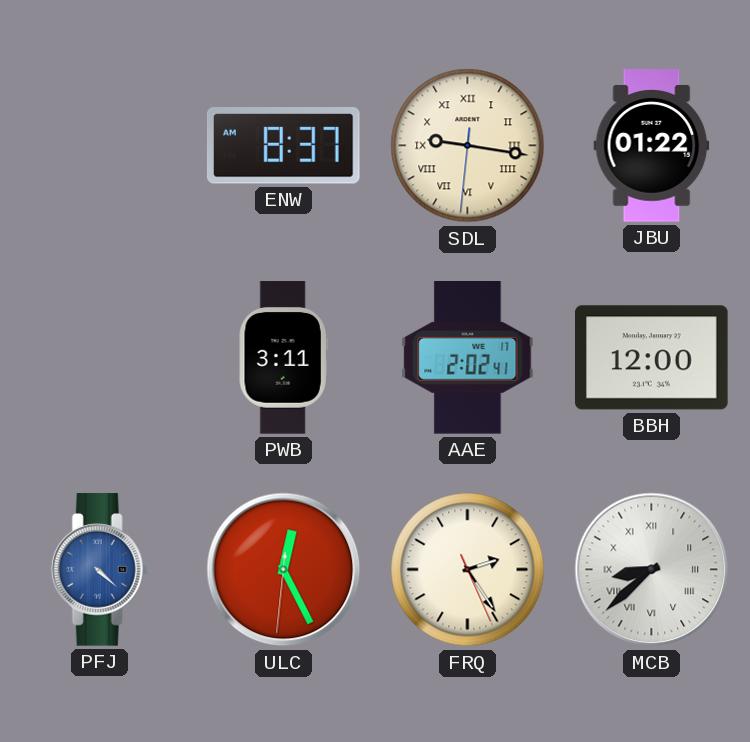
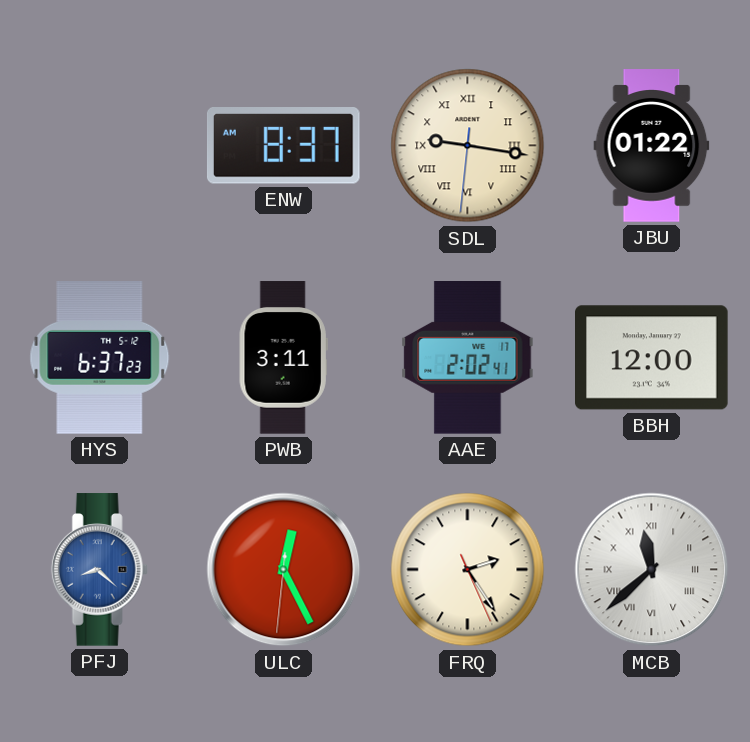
HYS: none -> 6:37 (100, 358)
PFJ: 4:22 -> 8:22 (99, 570)
MCB: 8:38 -> 11:38 (652, 570)
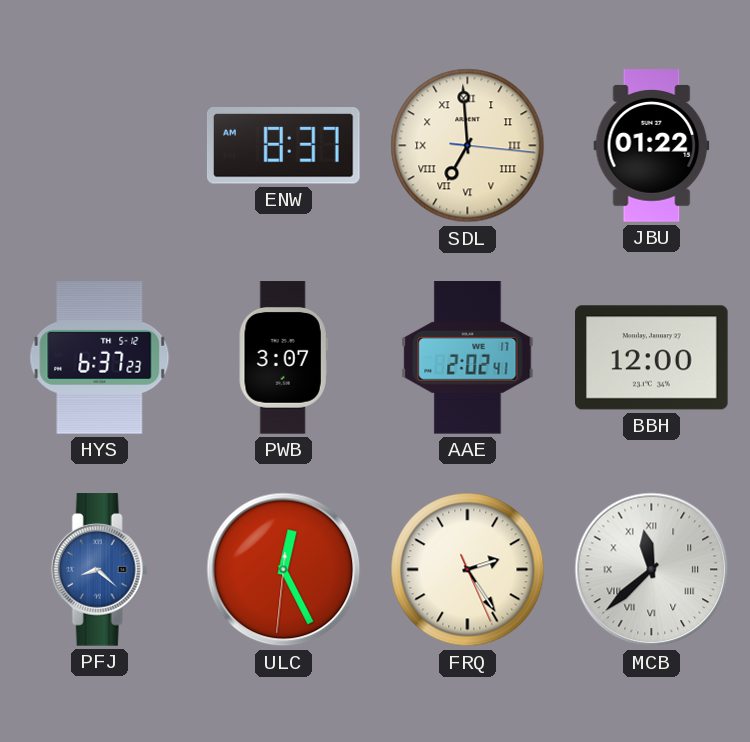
SDL: 9:16 -> 6:59 (468, 146)
PWB: 3:11 -> 3:07 (283, 358)
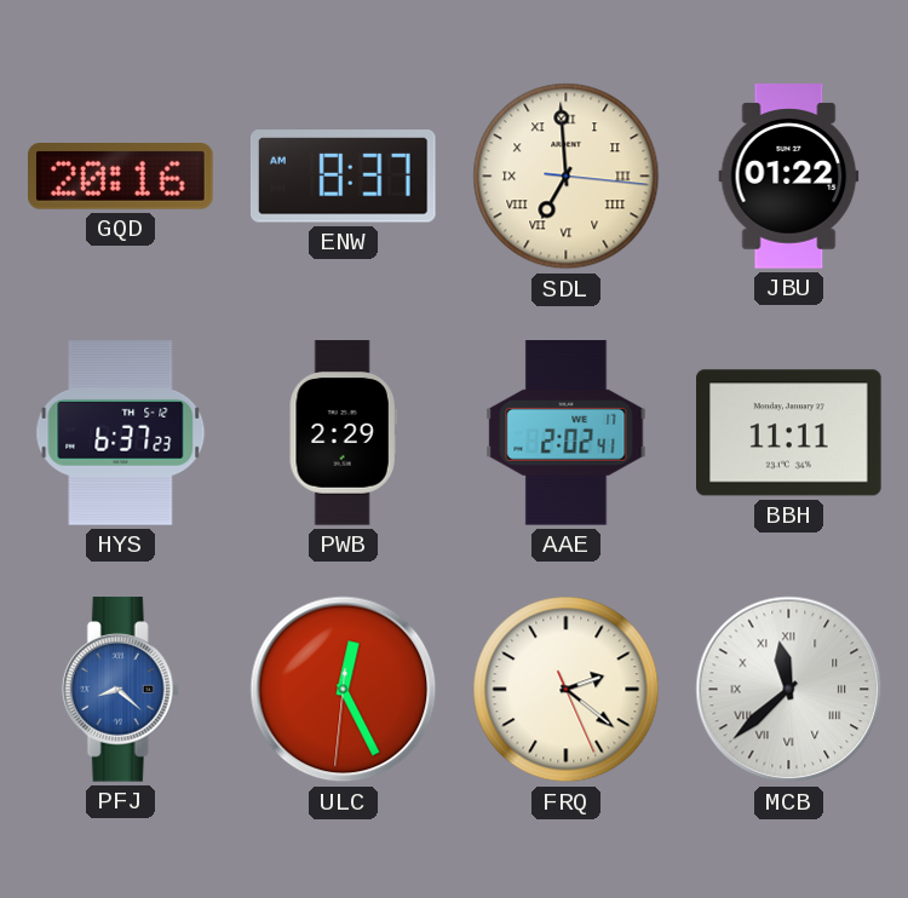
GQD: none -> 20:16 (121, 177)
PWB: 3:07 -> 2:29 (343, 433)
BBH: 12:00 -> 11:11 (789, 433)
FRQ: 2:24 -> 2:21 (567, 690)
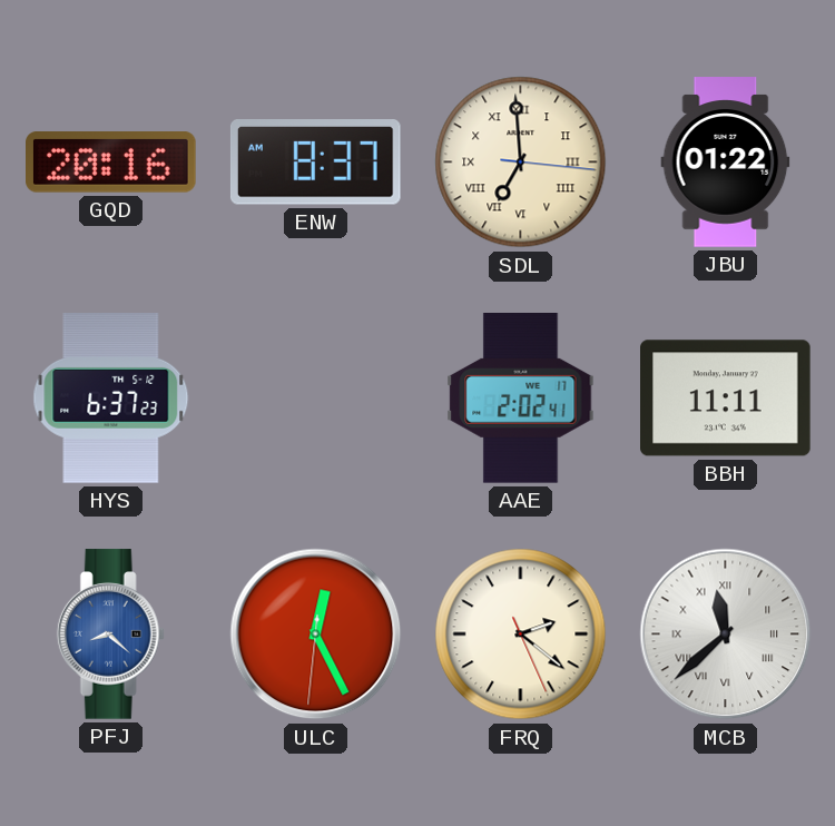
PWB: 2:29 -> none (343, 433)
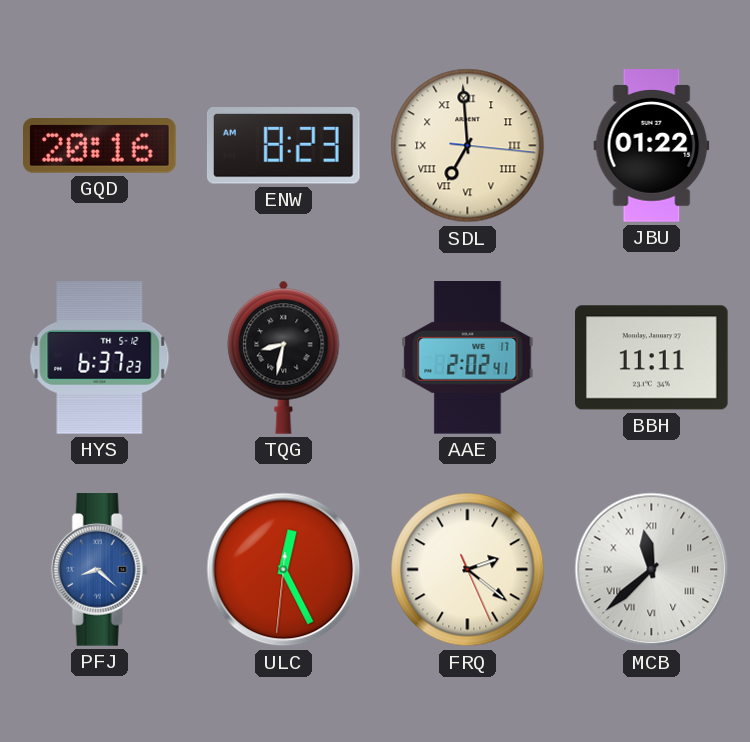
ENW: 8:37 -> 8:23 (283, 146)
TQG: none -> 8:32 (284, 357)
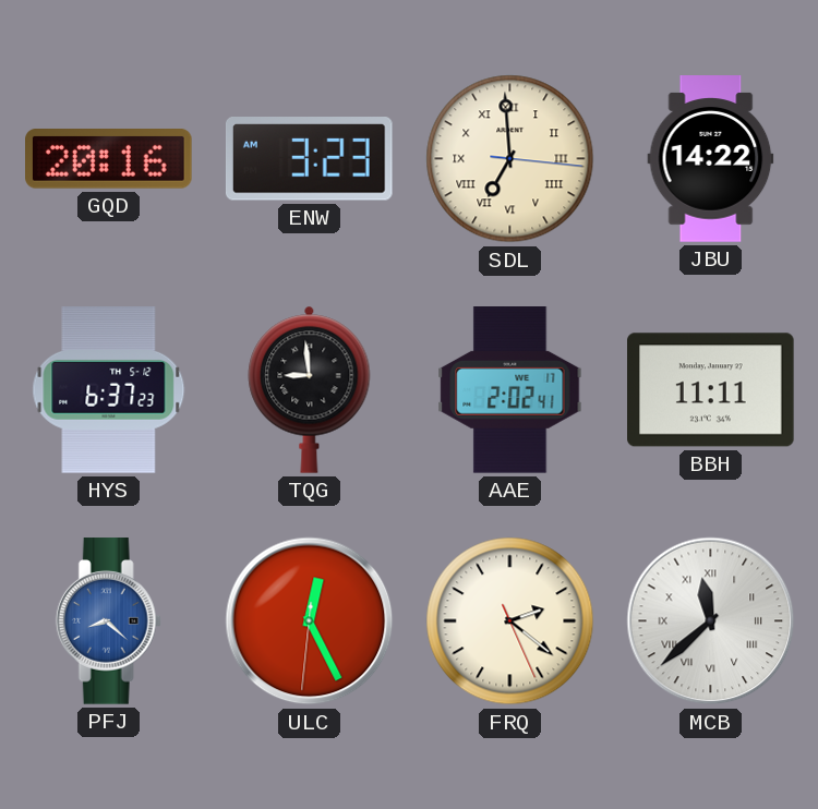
ENW: 8:23 -> 3:23 (309, 159)
JBU: 01:22 -> 14:22 (711, 159)
TQG: 8:32 -> 8:59 (310, 389)
